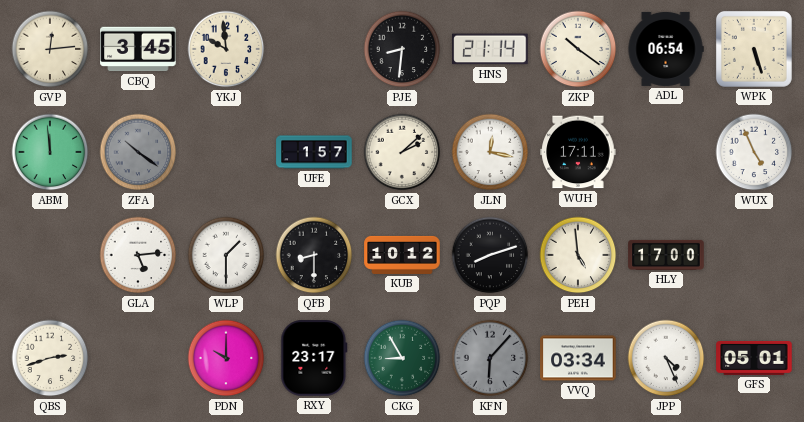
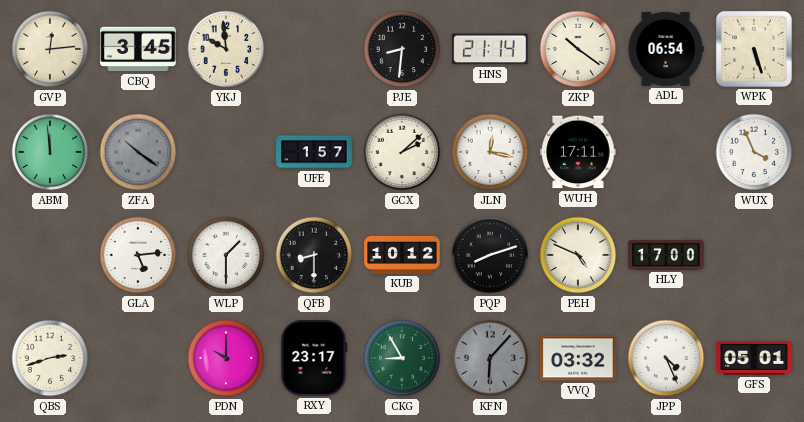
WUX: 4:56 -> 3:56 (754, 152)
PEH: 4:59 -> 4:49 (578, 255)
VVQ: 03:34 -> 03:32 (578, 358)
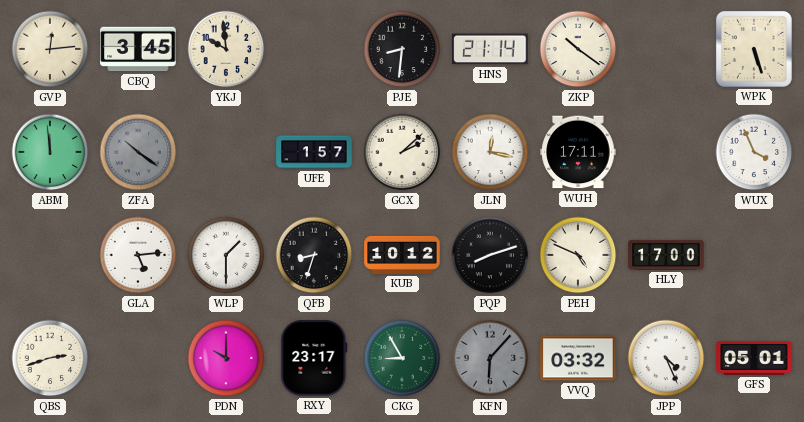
ADL: 06:54 -> none (666, 49)
QFB: 8:30 -> 8:33 (314, 255)
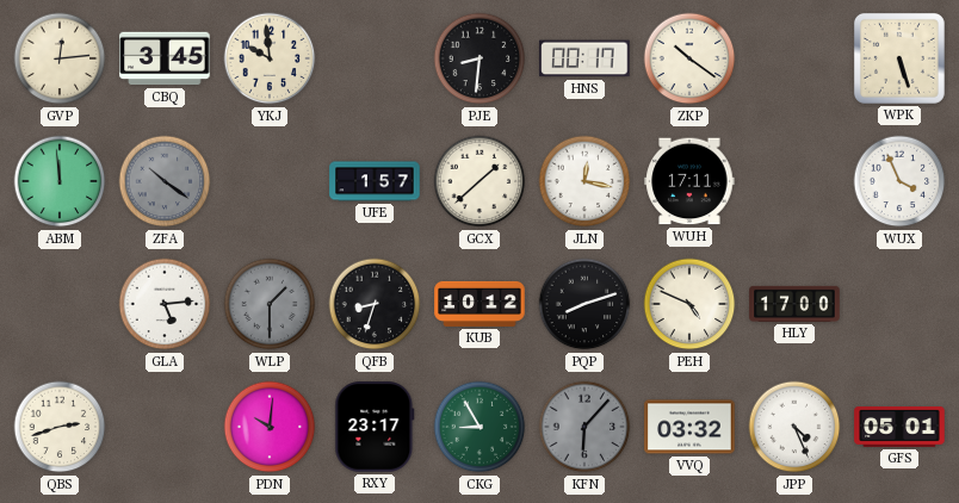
HNS: 21:14 -> 00:17 (584, 58)
GCX: 2:08 -> 1:38 (480, 181)
WLP dial: white -> grey (270, 304)
PDN: 10:00 -> 10:01 (270, 427)
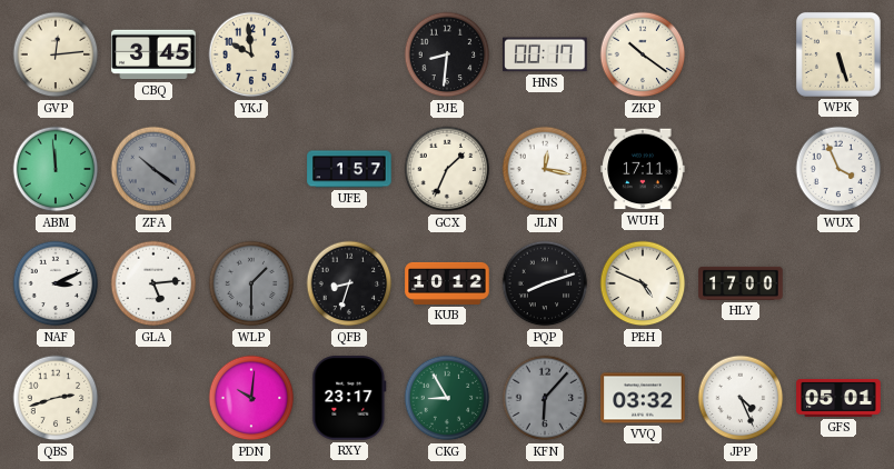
GCX: 1:38 -> 1:34 (447, 169)
NAF: none -> 3:11 (56, 283)
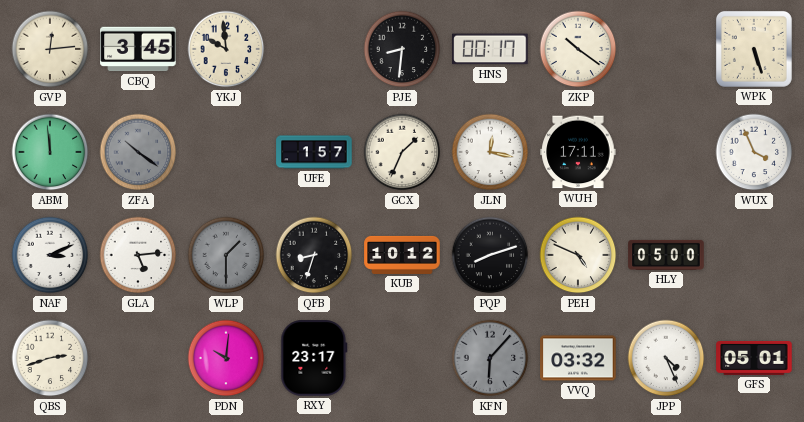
HLY: 17:00 -> 05:00 (666, 255)
CKG: 8:55 -> none (447, 398)
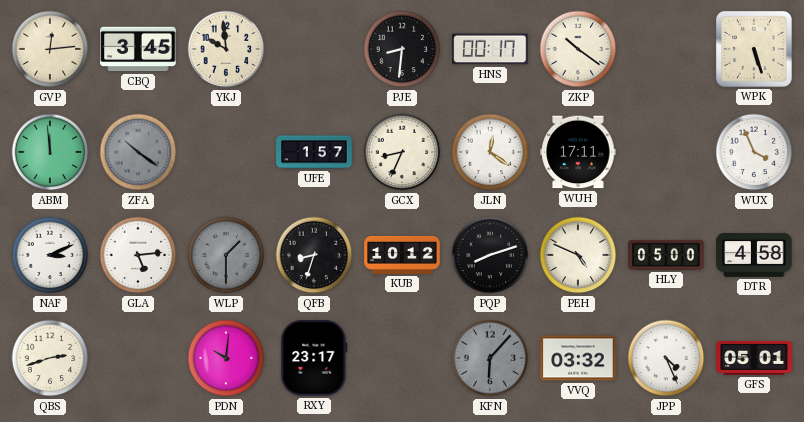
GCX: 1:34 -> 8:34 (402, 152)
JLN: 12:17 -> 12:21 (490, 152)
DTR: none -> 4:58 (754, 255)
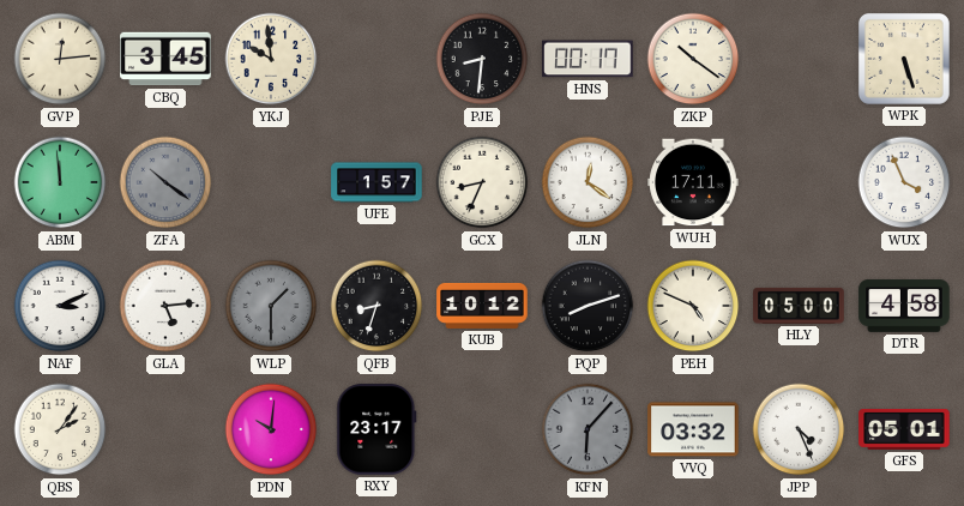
QBS: 2:42 -> 2:06 (60, 429)
